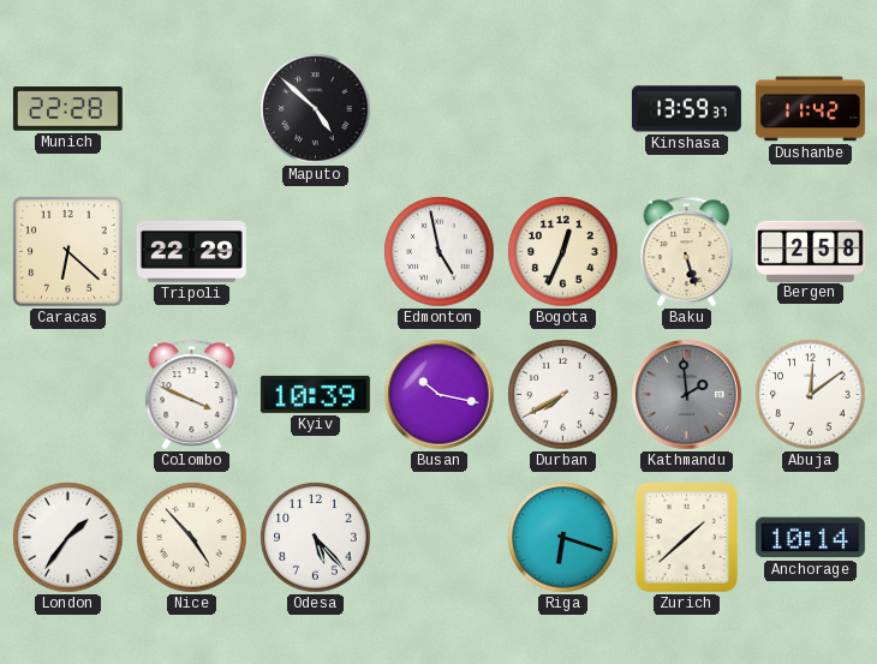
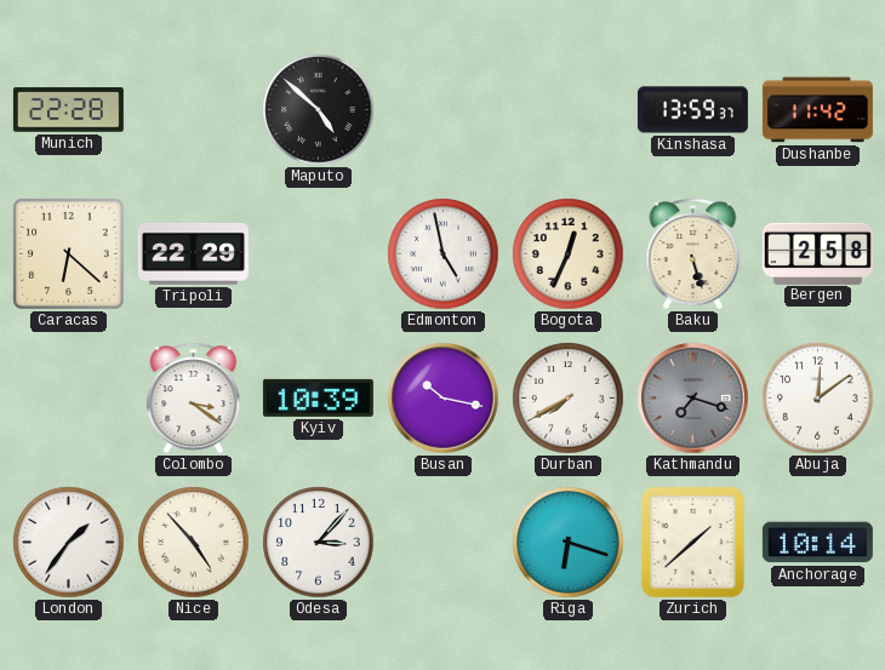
Colombo: 3:49 -> 3:21 (194, 399)
Kathmandu: 1:59 -> 7:18 (693, 399)
Odesa: 5:23 -> 3:07 (319, 543)
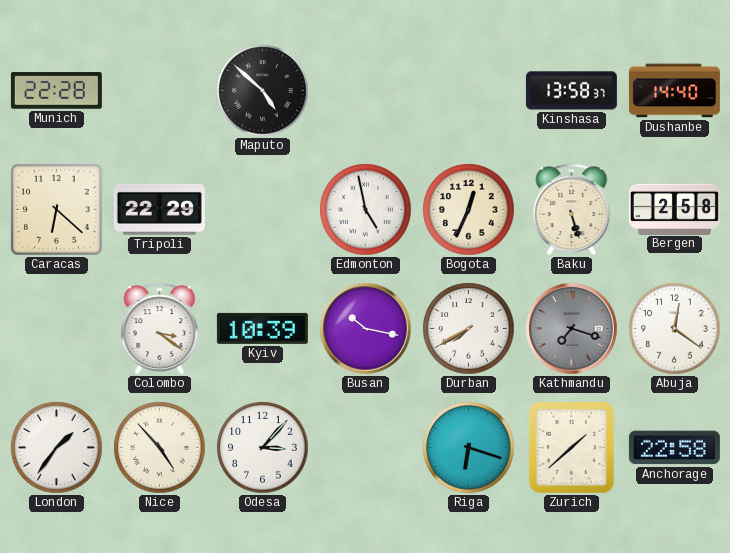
Kinshasa: 13:59 -> 13:58 (571, 91)
Dushanbe: 11:42 -> 14:40 (674, 91)
Abuja: 12:09 -> 12:21 (675, 329)
Anchorage: 10:14 -> 22:58 (674, 448)
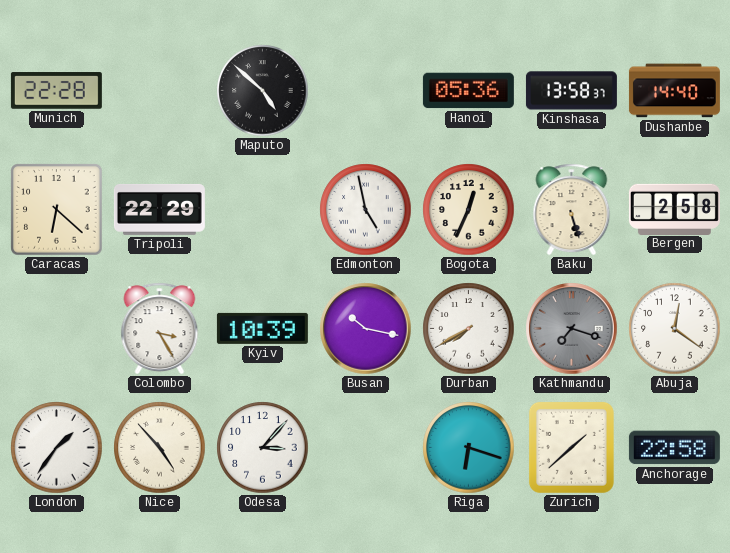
Hanoi: none -> 05:36 (468, 91)
Colombo: 3:21 -> 3:25 (160, 329)
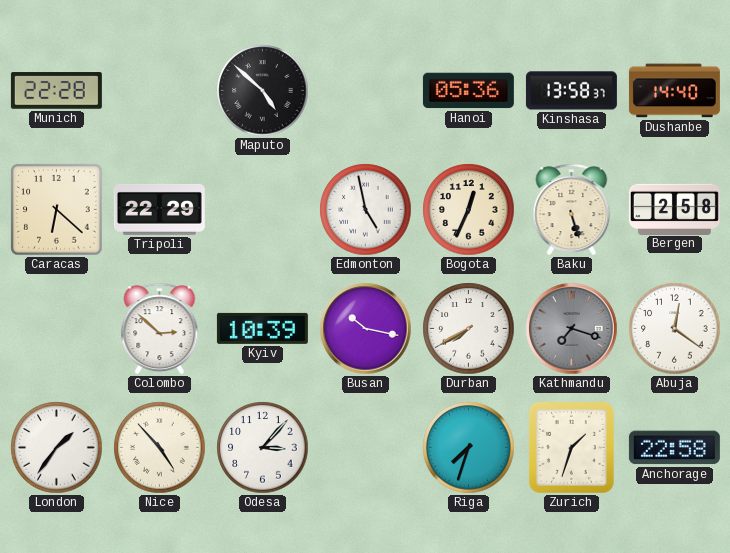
Colombo: 3:25 -> 2:52 (160, 329)
Riga: 6:18 -> 7:33 (469, 448)
Zurich: 1:38 -> 1:33 (571, 447)
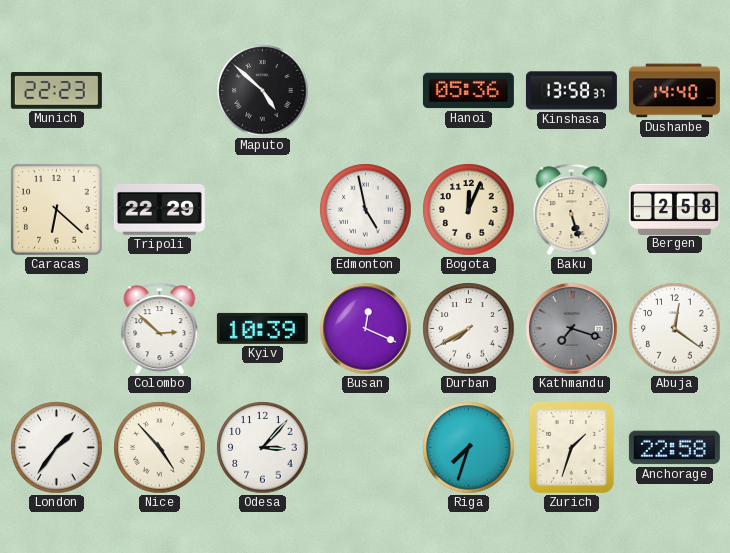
Munich: 22:28 -> 22:23 (56, 91)
Bogota: 12:34 -> 12:04 (469, 210)
Busan: 10:17 -> 12:19 (366, 329)
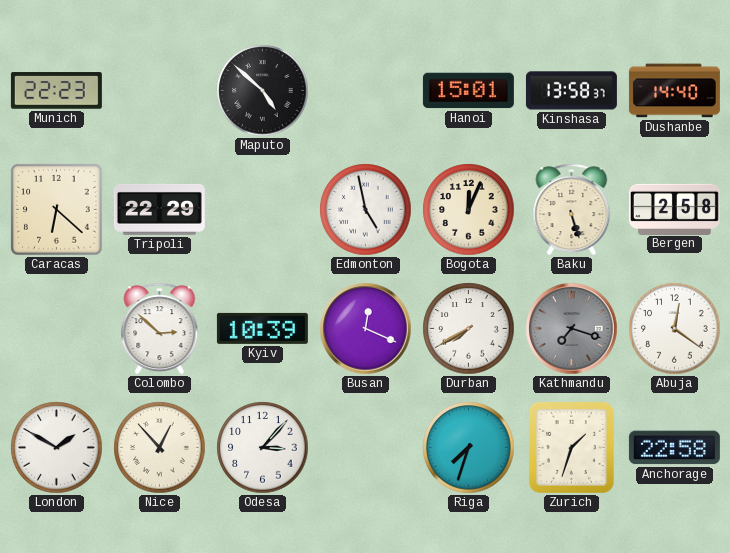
Hanoi: 05:36 -> 15:01 (468, 91)
London: 1:36 -> 1:50 (57, 448)
Nice: 4:53 -> 12:53 (160, 448)
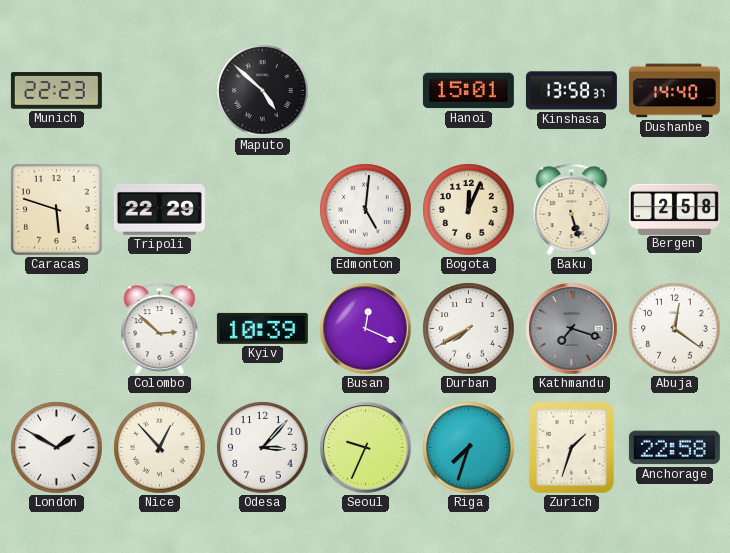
Caracas: 6:22 -> 5:48 (57, 210)
Edmonton: 4:58 -> 5:01 (366, 210)
Seoul: none -> 9:34 (366, 448)
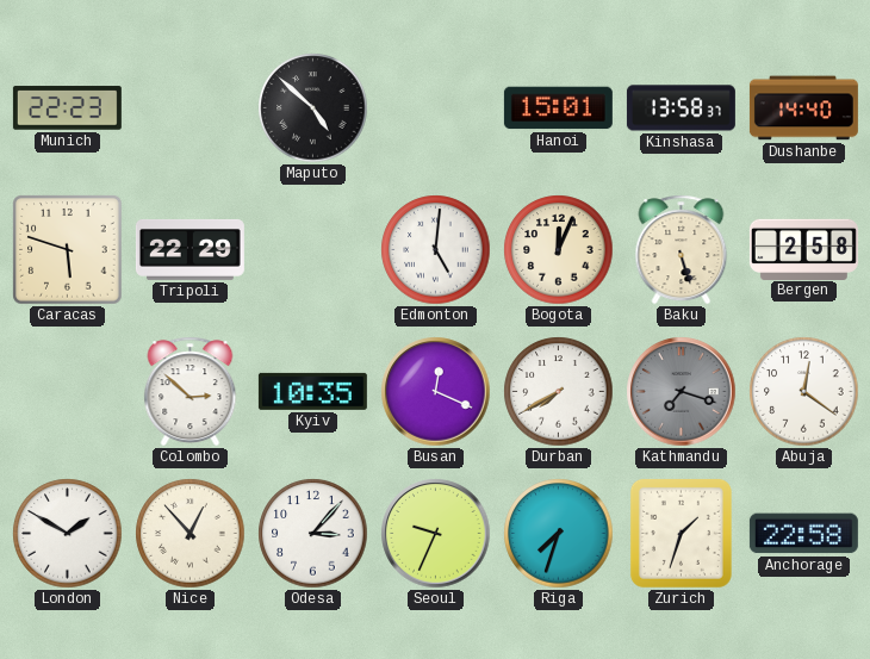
Kyiv: 10:39 -> 10:35 (312, 391)
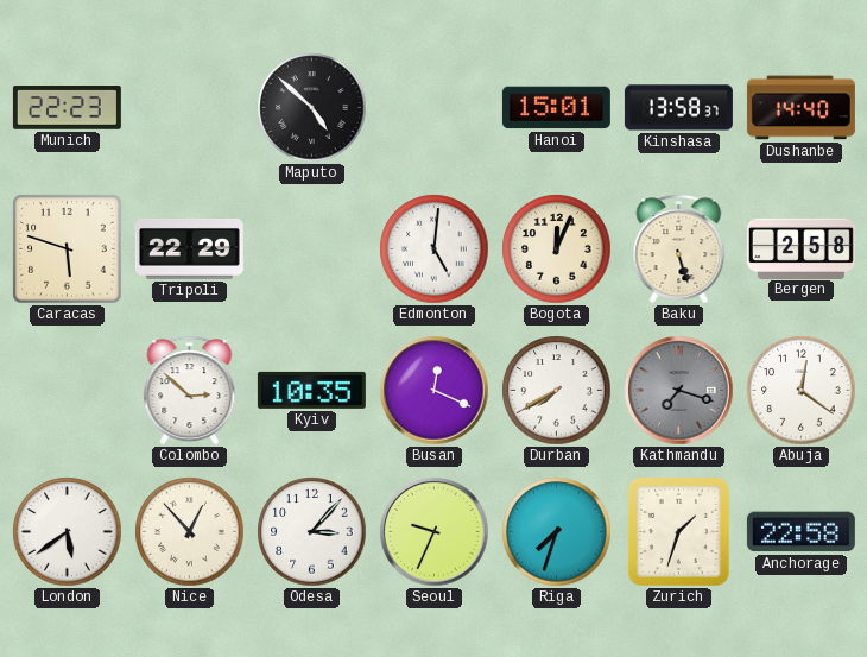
London: 1:50 -> 5:39 (68, 532)
